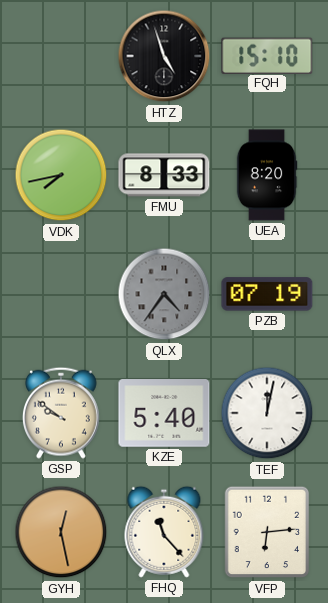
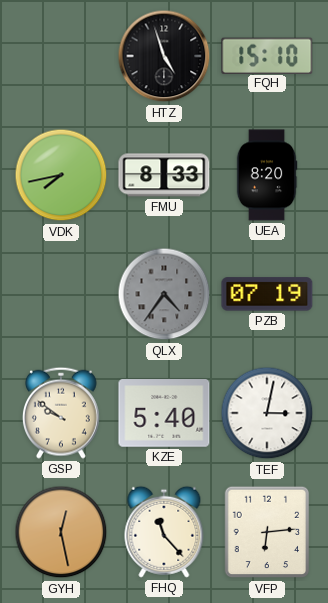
TEF: 12:02 -> 3:02 (267, 413)
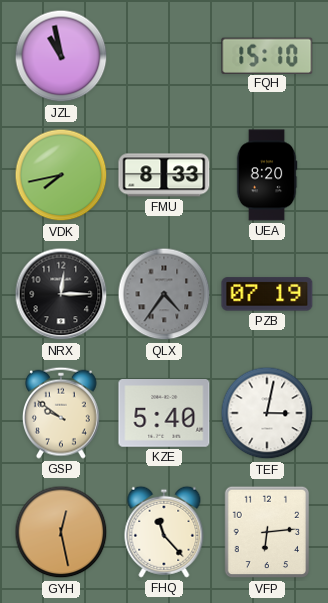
JZL: none -> 10:58 (61, 56)
HTZ: 4:57 -> none (164, 56)
NRX: none -> 12:15 (61, 294)
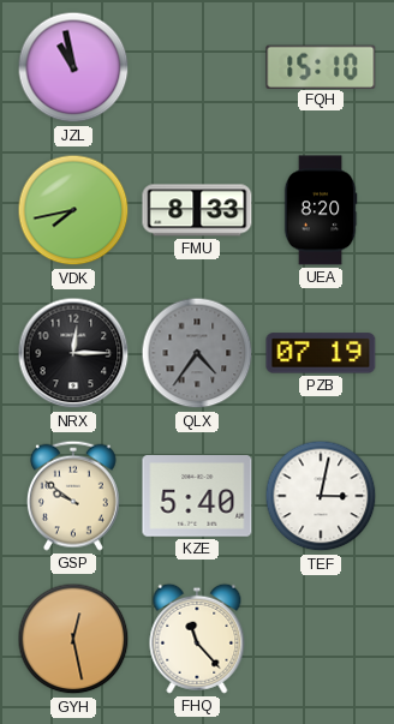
VFP: 6:14 -> none (267, 532)
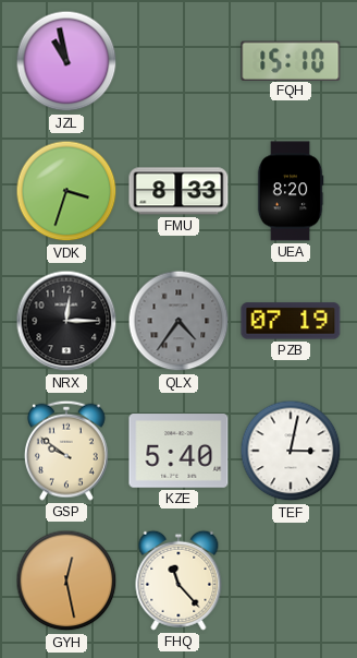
VDK: 7:43 -> 3:33 (66, 191)
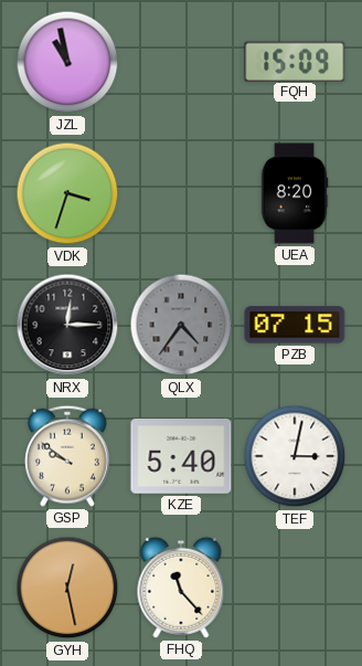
FQH: 15:10 -> 15:09 (295, 61)
FMU: 8:33 -> none (178, 191)
PZB: 07:19 -> 07:15 (295, 325)
